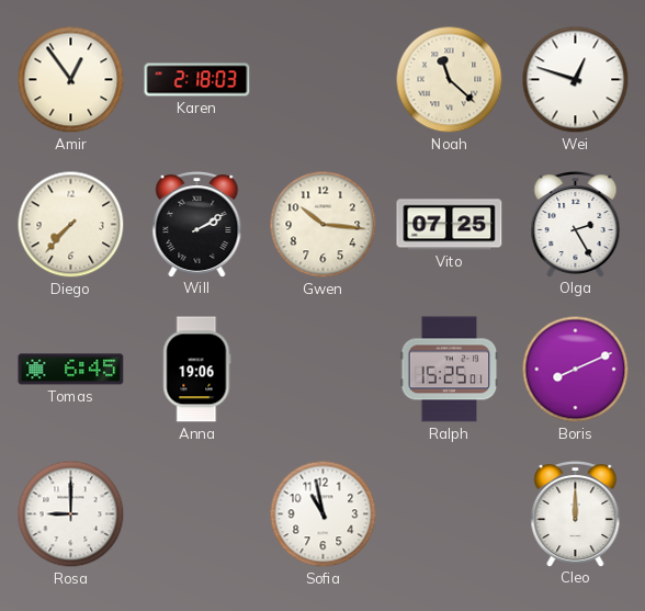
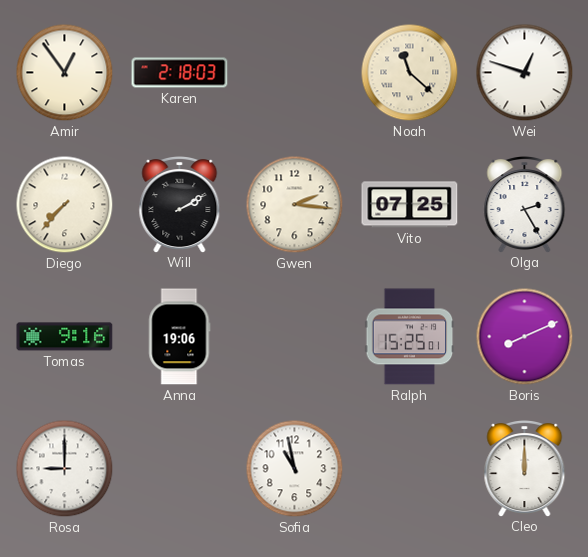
Gwen: 10:16 -> 2:16 (295, 205)
Tomas: 6:45 -> 9:16 (65, 337)
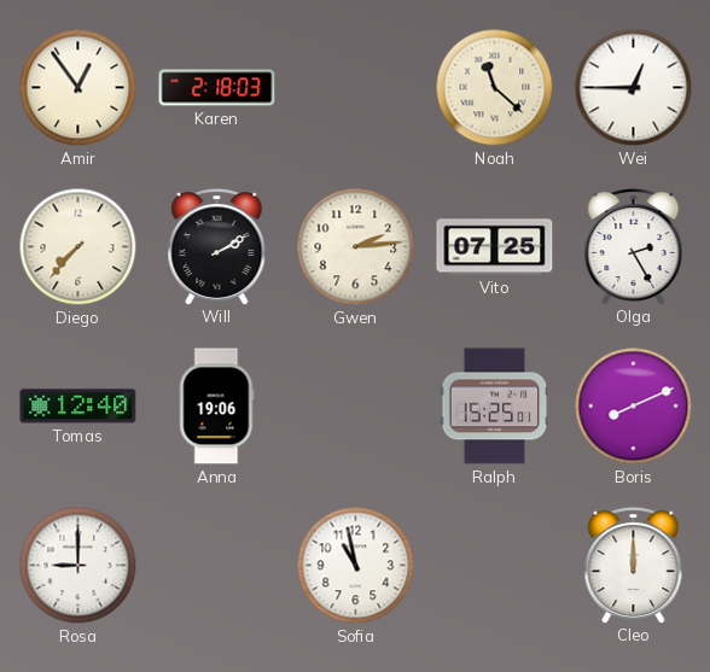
Wei: 12:48 -> 12:45 (634, 88)
Gwen: 2:16 -> 2:14 (356, 247)
Tomas: 9:16 -> 12:40 (78, 407)
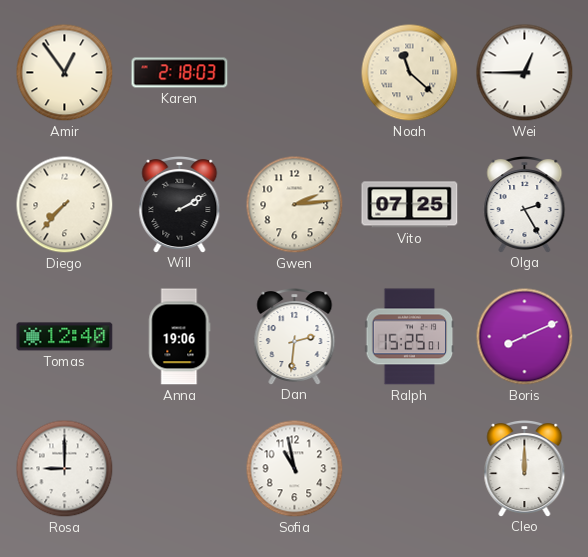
Dan: none -> 2:31 (295, 337)
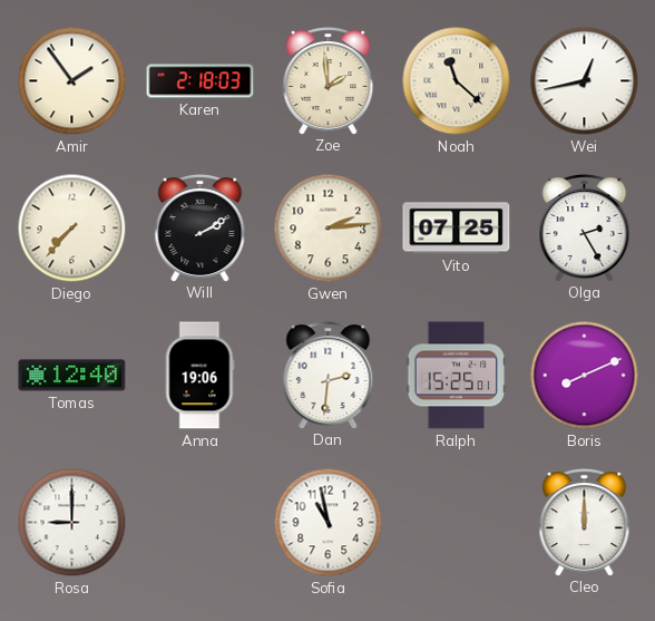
Amir: 12:54 -> 1:54 (72, 81)
Zoe: none -> 1:59 (329, 81)
Wei: 12:45 -> 12:43 (585, 81)
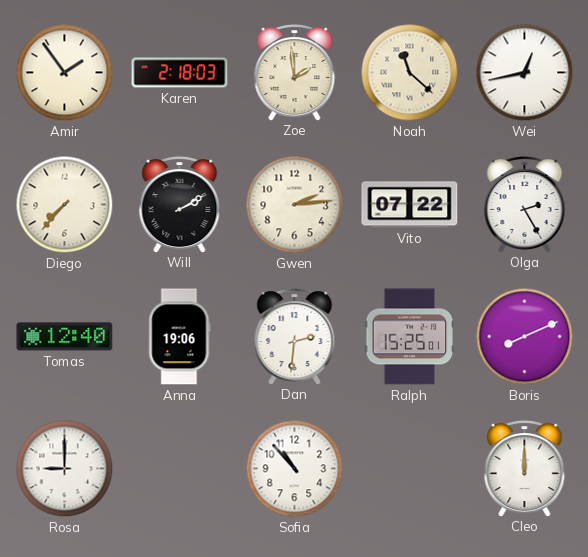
Vito: 07:25 -> 07:22 (410, 205)
Sofia: 10:58 -> 10:53 (295, 469)
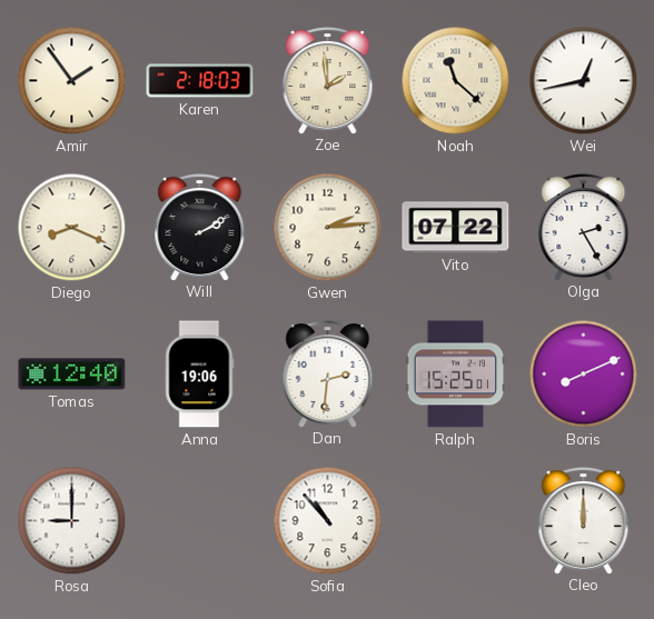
Diego: 7:37 -> 8:19 (72, 228)
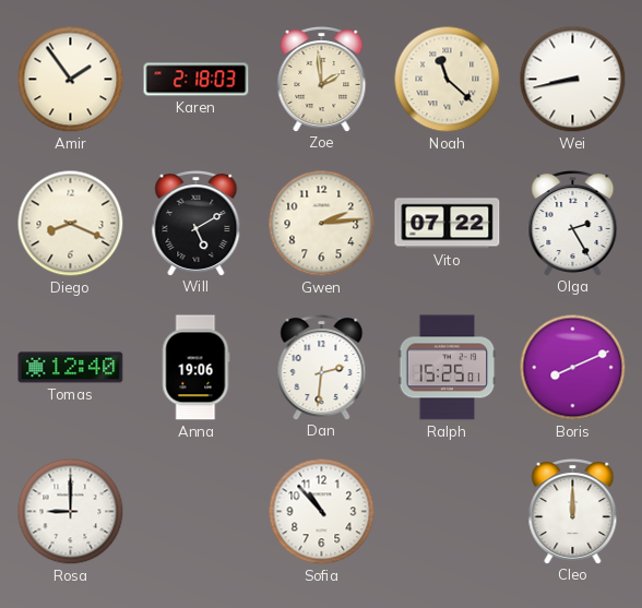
Wei: 12:43 -> 8:43 (573, 80)
Will: 2:10 -> 5:10 (197, 224)
